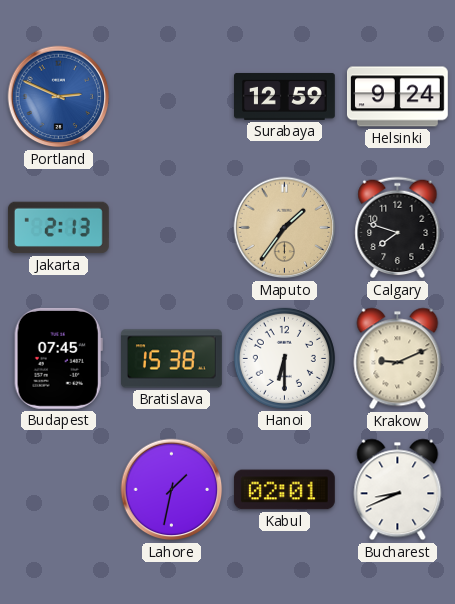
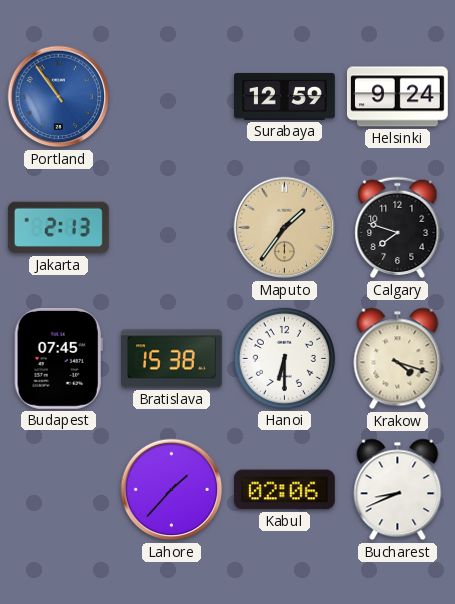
Portland: 2:49 -> 10:54 (59, 97)
Krakow: 9:11 -> 4:18 (398, 359)
Lahore: 1:32 -> 1:37 (172, 490)
Kabul: 02:01 -> 02:06 (284, 490)
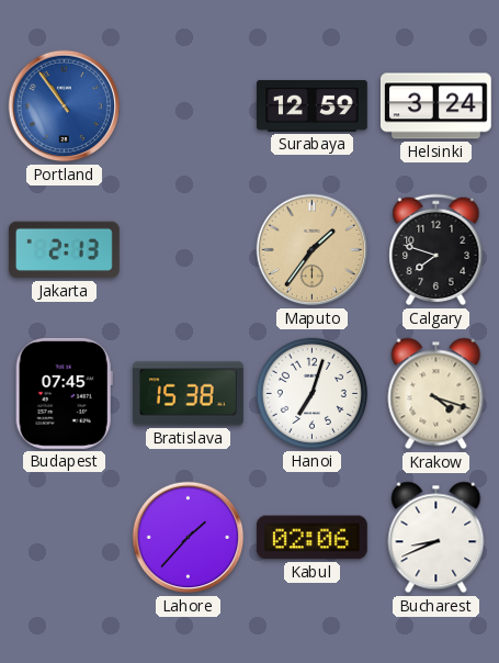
Helsinki: 9:24 -> 3:24 (435, 106)
Hanoi: 6:30 -> 7:03 (311, 393)
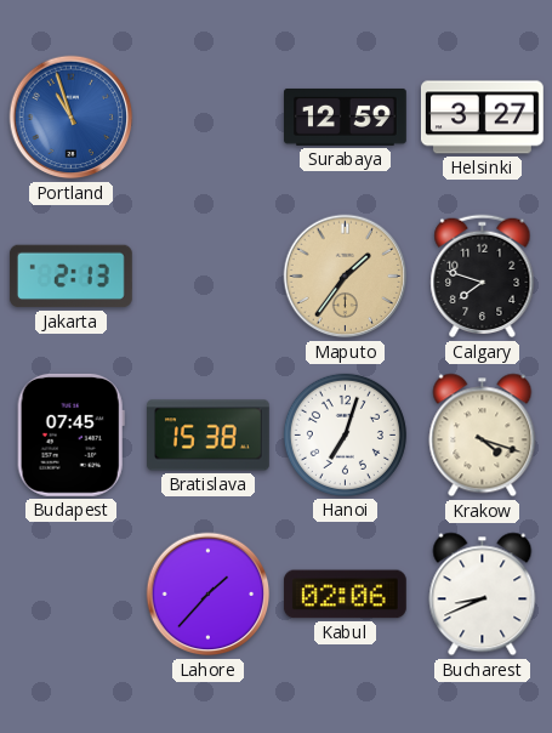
Portland: 10:54 -> 10:57 (72, 118)
Helsinki: 3:24 -> 3:27 (482, 118)
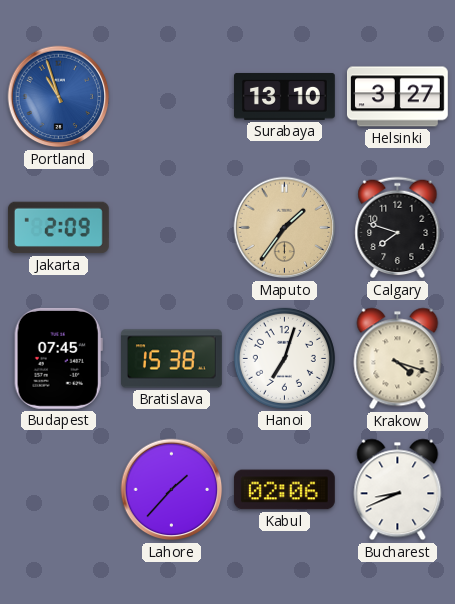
Surabaya: 12:59 -> 13:10 (285, 97)
Jakarta: 2:13 -> 2:09 (58, 228)
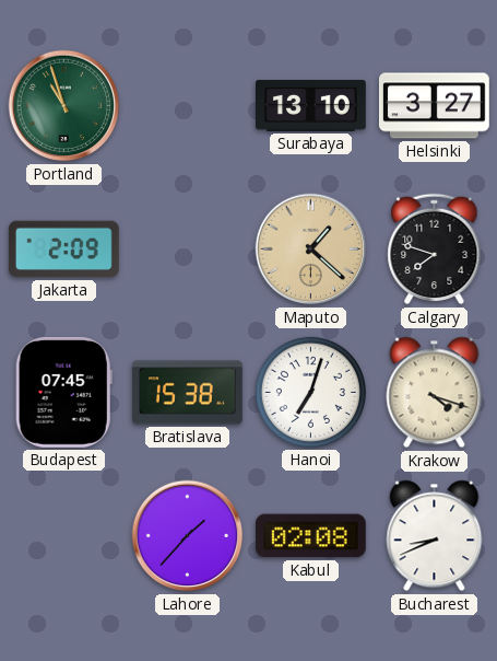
Portland dial: blue -> green (64, 106)
Maputo: 1:36 -> 1:22 (311, 250)
Kabul: 02:06 -> 02:08 (310, 536)
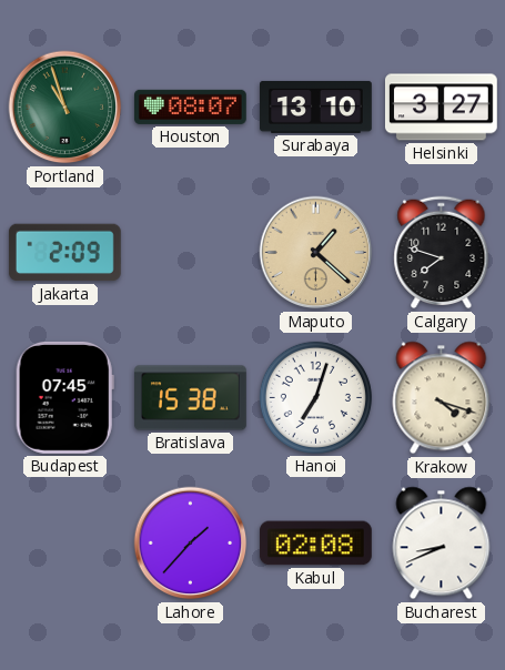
Houston: none -> 08:07 (190, 106)
